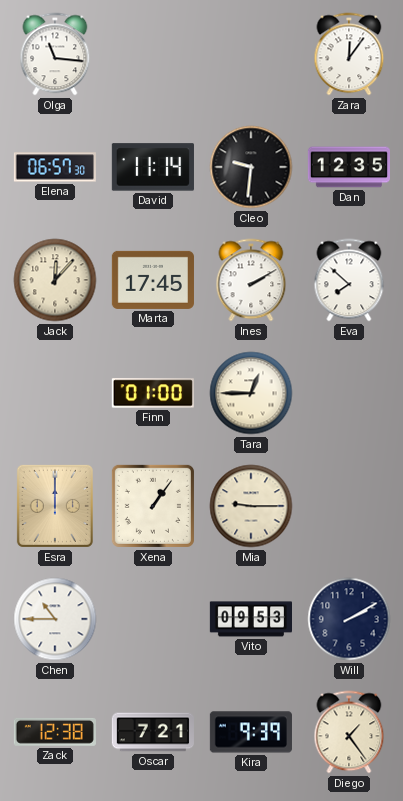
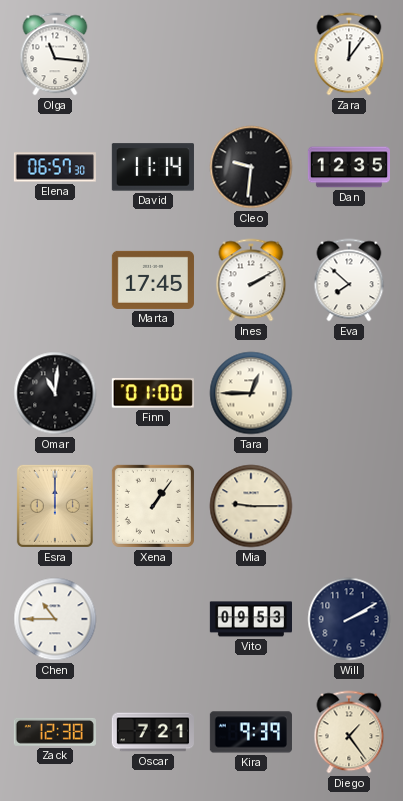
Jack: 12:07 -> none (55, 280)
Omar: none -> 11:01 (55, 393)
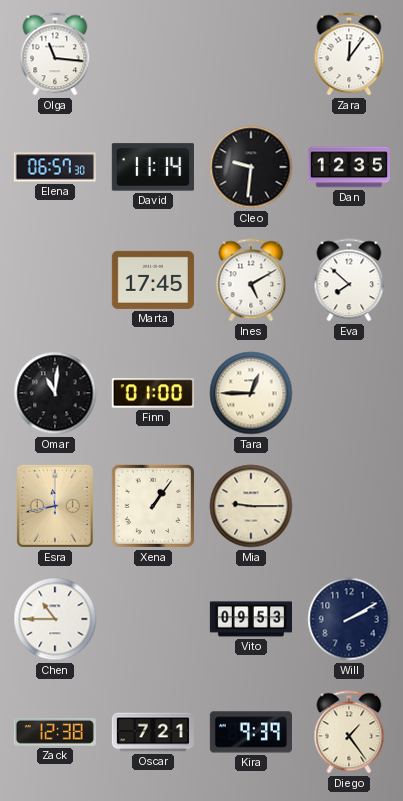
Ines: 2:10 -> 5:10 (251, 280)
Esra: 12:00 -> 11:43 (55, 506)
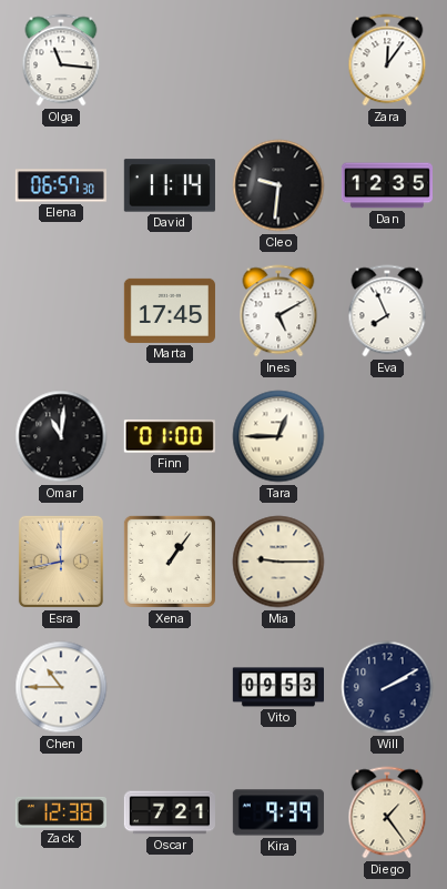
Eva: 7:52 -> 7:56 (387, 311)
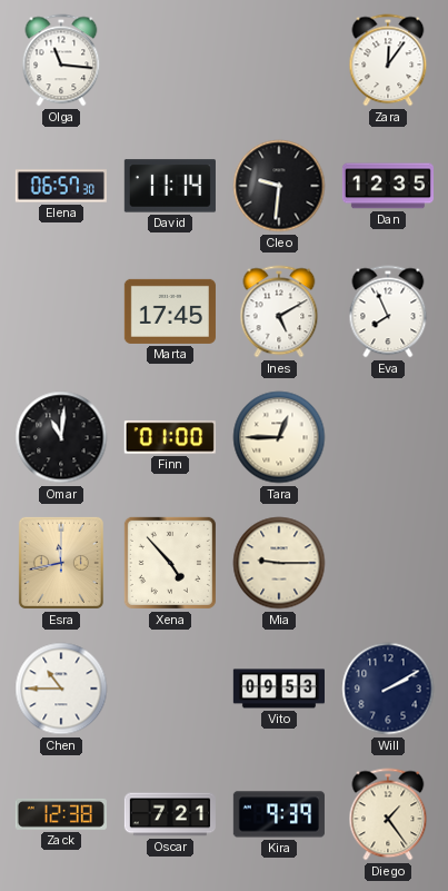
Xena: 1:06 -> 4:53 (170, 563)
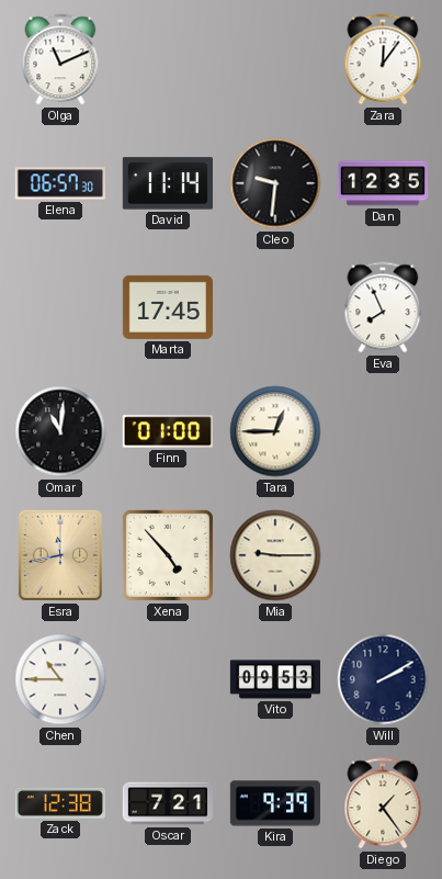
Olga: 11:16 -> 11:11 (60, 59)
Ines: 5:10 -> none (279, 311)
